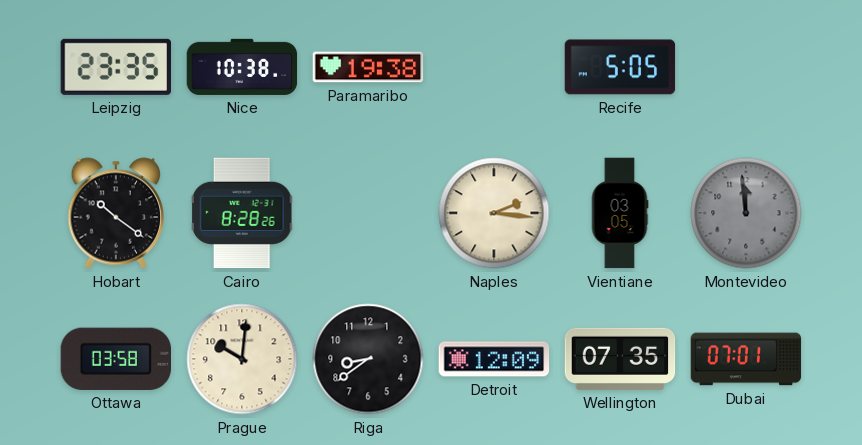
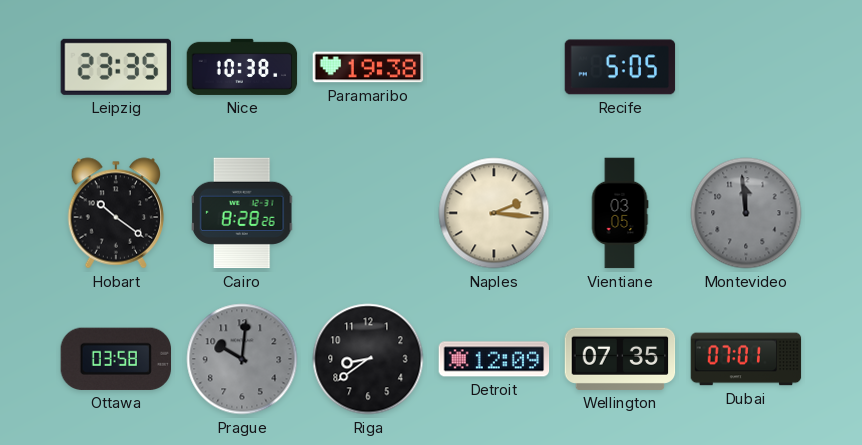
Prague dial: cream -> grey (242, 359)
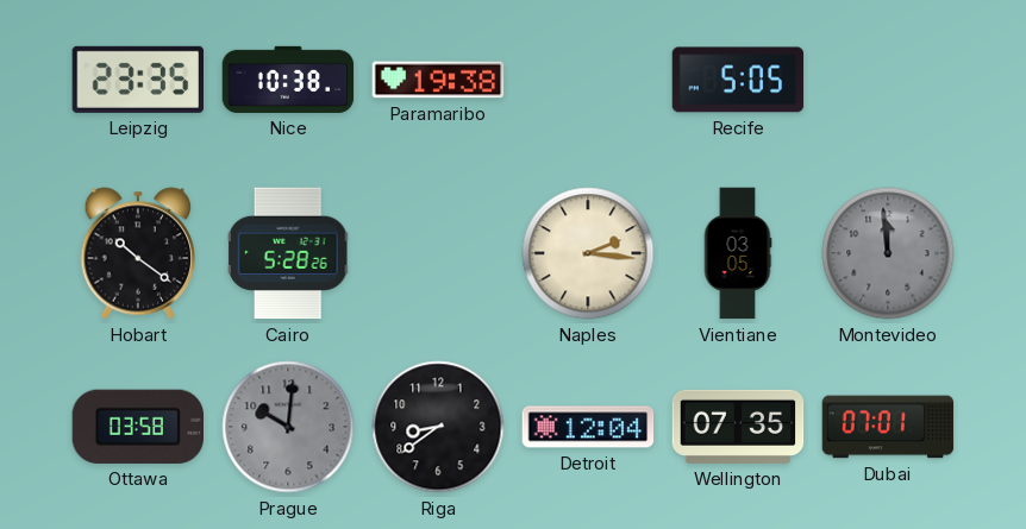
Cairo: 8:28 -> 5:28 (288, 253)
Detroit: 12:09 -> 12:04 (588, 427)
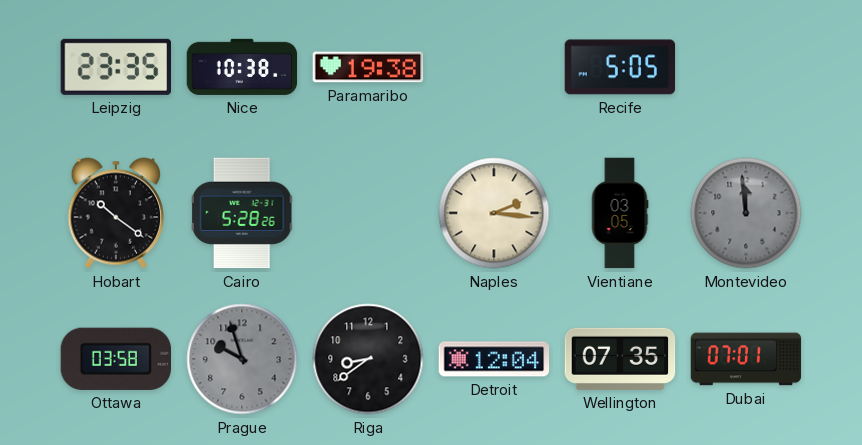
Prague: 10:01 -> 9:57 (242, 359)
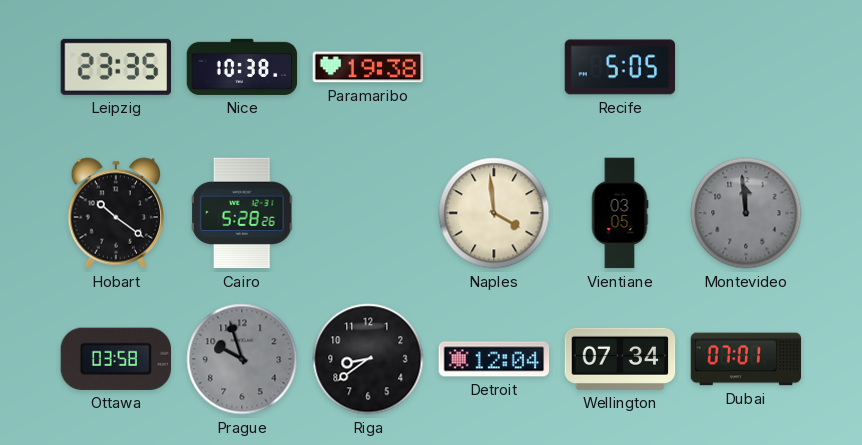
Naples: 2:16 -> 3:59 (494, 213)
Wellington: 07:35 -> 07:34 (620, 359)
